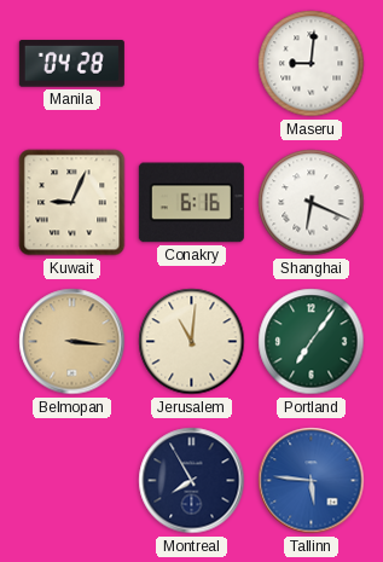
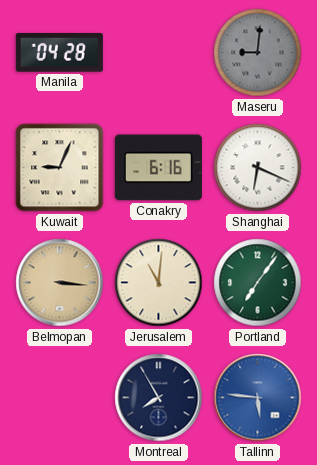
Maseru dial: white -> grey (258, 53)
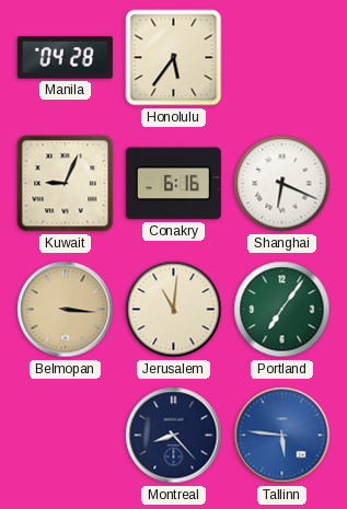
Honolulu: none -> 5:36 (174, 58)
Maseru: 9:01 -> none (258, 53)
Montreal: 7:55 -> 8:23 (174, 436)
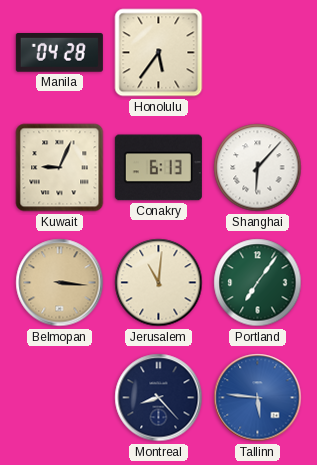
Conakry: 6:16 -> 6:13 (158, 168)
Shanghai: 6:19 -> 6:07 (258, 168)
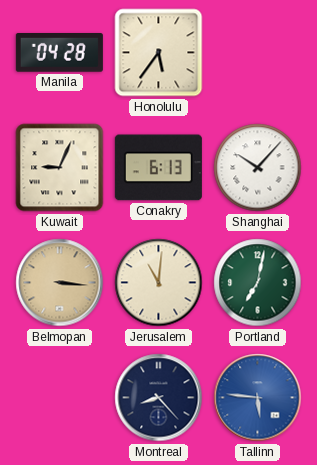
Shanghai: 6:07 -> 10:07 (258, 168)
Portland: 7:06 -> 7:02 (258, 283)
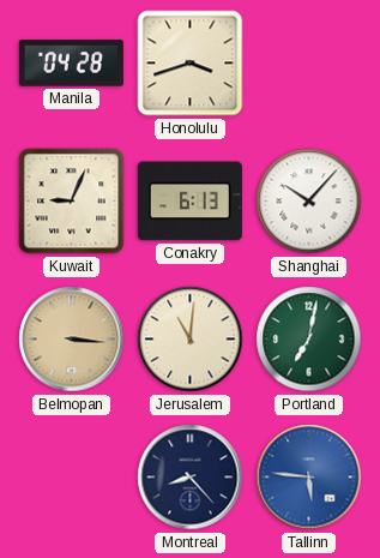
Honolulu: 5:36 -> 3:42 (191, 64)
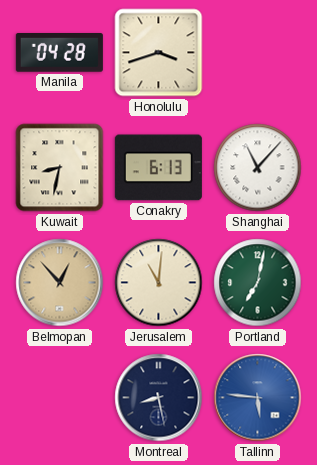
Kuwait: 9:04 -> 8:32 (60, 168)
Shanghai: 10:07 -> 11:07 (258, 168)
Belmopan: 3:16 -> 12:53 (60, 283)
Montreal: 8:23 -> 8:28 (159, 398)
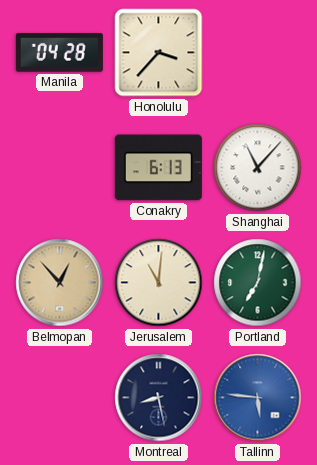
Honolulu: 3:42 -> 3:37 (159, 53)
Kuwait: 8:32 -> none (60, 168)
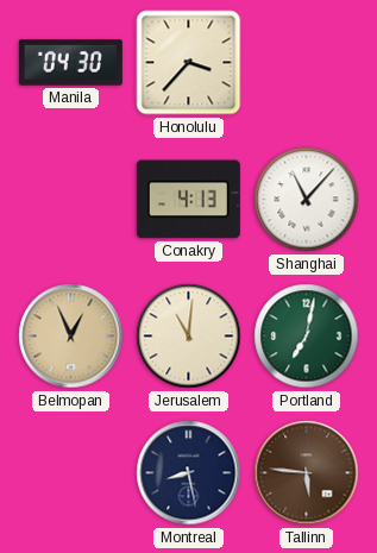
Manila: 04:28 -> 04:30 (70, 63)
Conakry: 6:13 -> 4:13 (188, 200)
Belmopan: 12:53 -> 12:56 (71, 337)
Tallinn dial: blue -> brown (307, 473)
